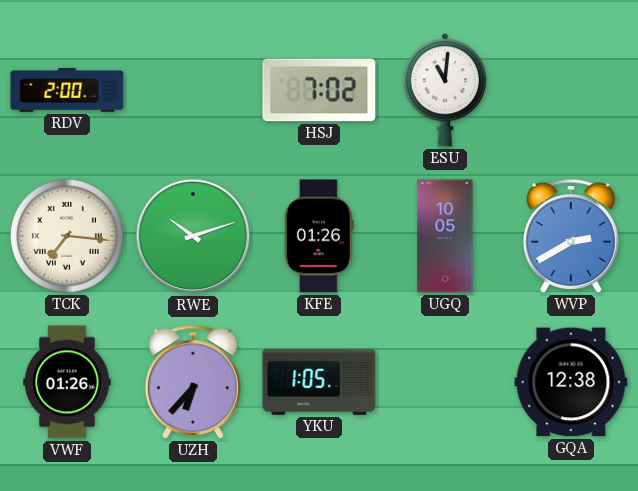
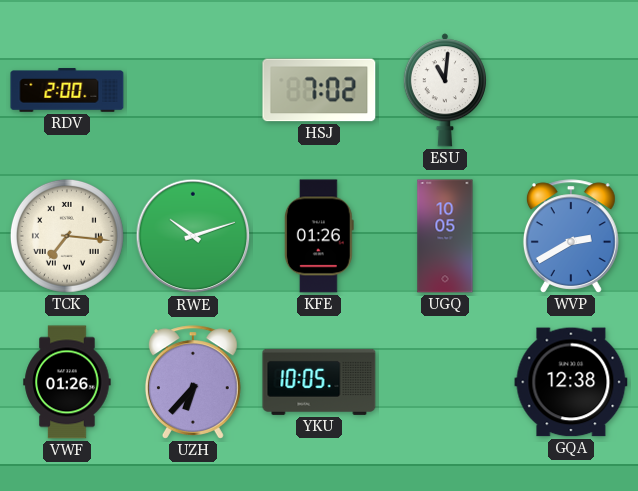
YKU: 1:05 -> 10:05 (319, 382)
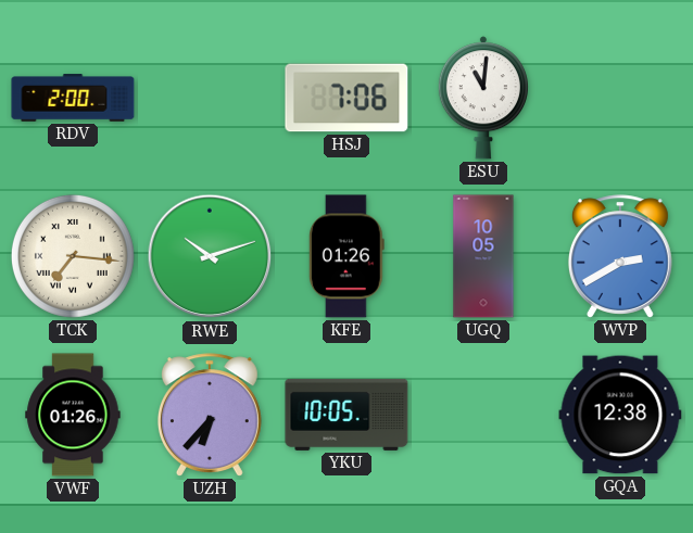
HSJ: 7:02 -> 7:06 (346, 98)
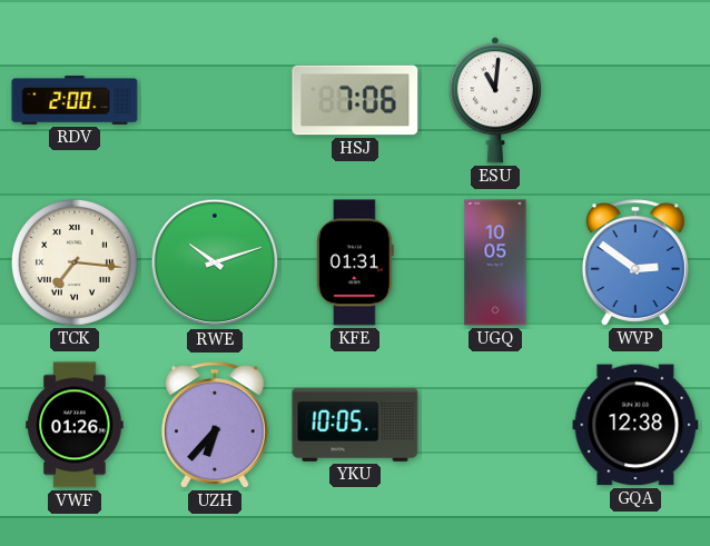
KFE: 01:26 -> 01:31 (355, 262)
WVP: 2:40 -> 2:51 (635, 262)
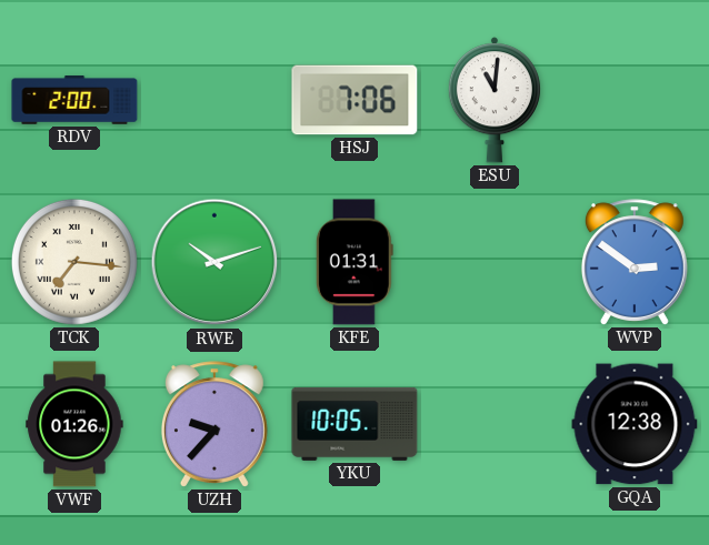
UGQ: 10:05 -> none (495, 262)
UZH: 6:37 -> 9:37 (214, 424)
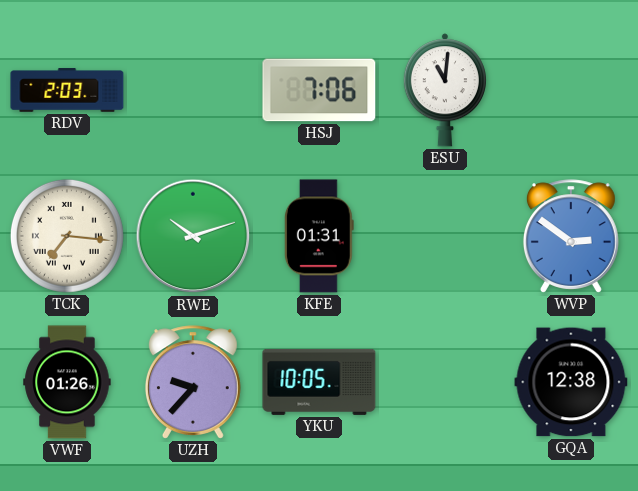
RDV: 2:00 -> 2:03 (67, 90)
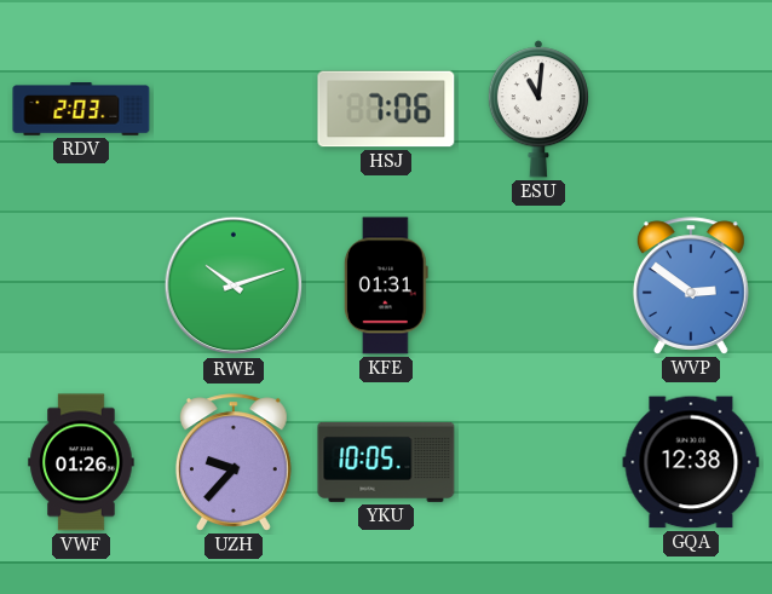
TCK: 7:16 -> none (67, 236)
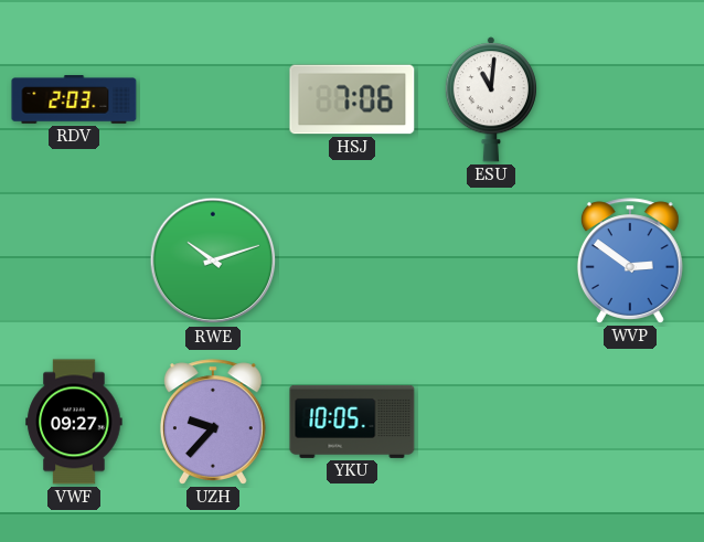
KFE: 01:31 -> none (386, 286)
VWF: 01:26 -> 09:27 (74, 422)
GQA: 12:38 -> none (691, 462)
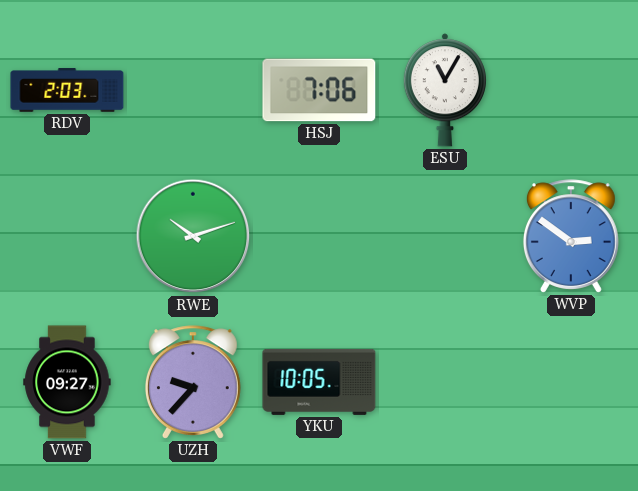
ESU: 11:01 -> 11:05 (445, 90)
